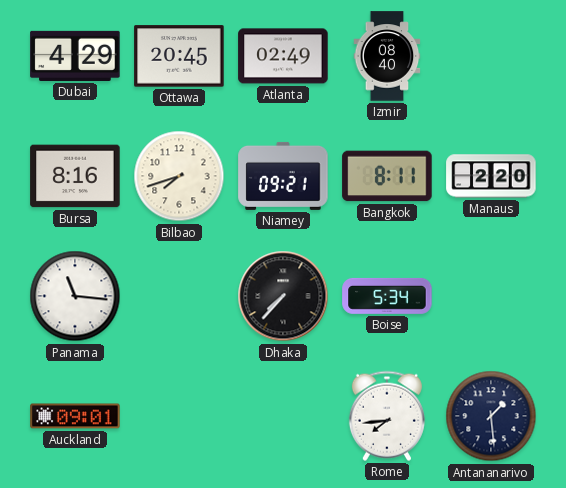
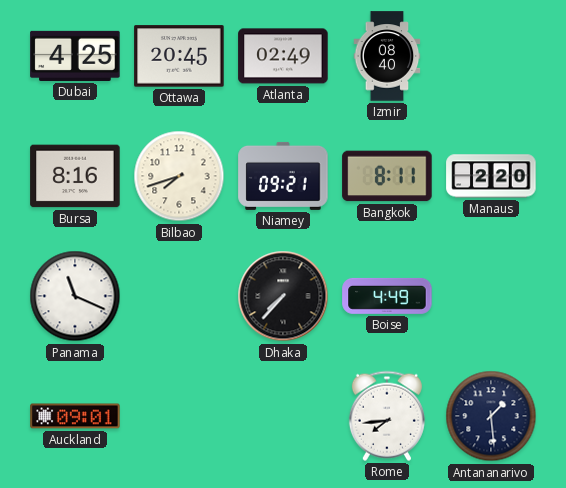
Dubai: 4:29 -> 4:25 (75, 56)
Panama: 11:16 -> 11:19 (75, 296)
Boise: 5:34 -> 4:49 (387, 296)
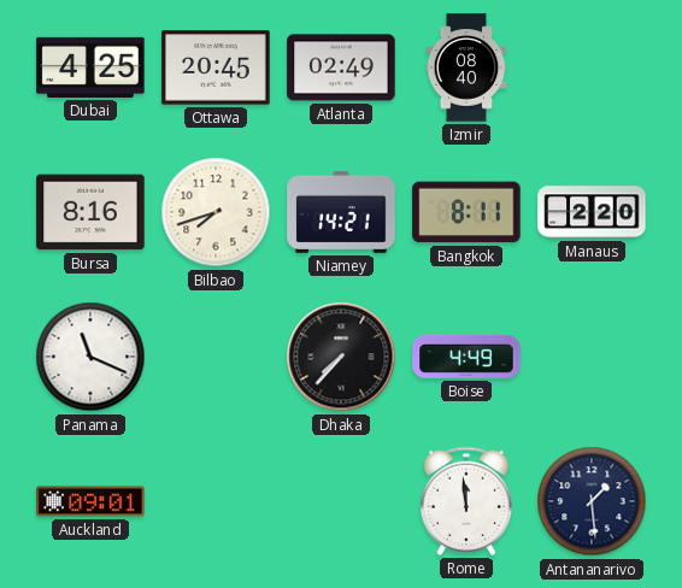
Niamey: 09:21 -> 14:21 (341, 212)
Rome: 7:44 -> 11:59 (466, 501)
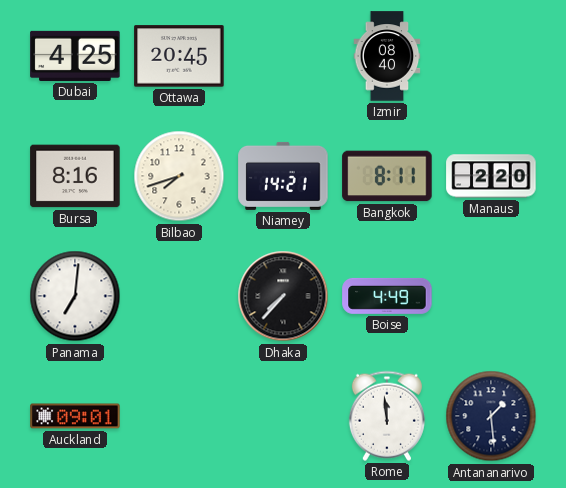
Atlanta: 02:49 -> none (341, 67)
Panama: 11:19 -> 7:01 (75, 296)
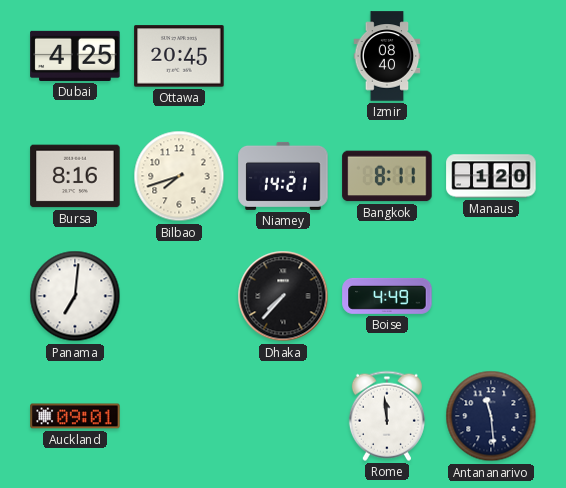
Manaus: 2:20 -> 1:20 (491, 176)
Antananarivo: 1:29 -> 11:29 (491, 416)
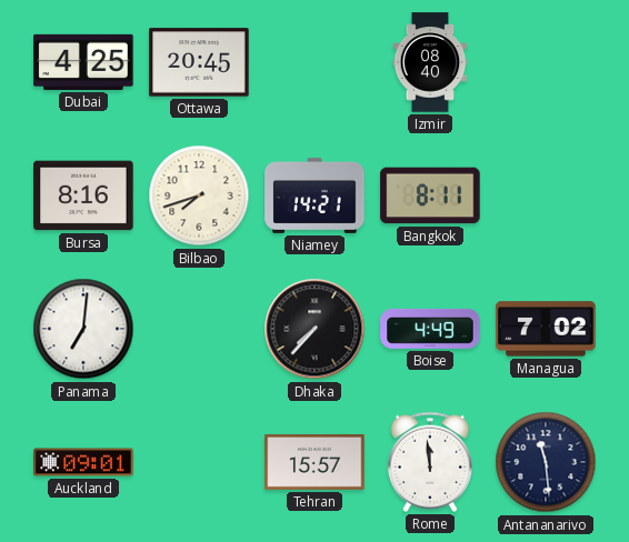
Manaus: 1:20 -> none (491, 176)
Managua: none -> 7:02 (546, 329)
Tehran: none -> 15:57 (314, 462)
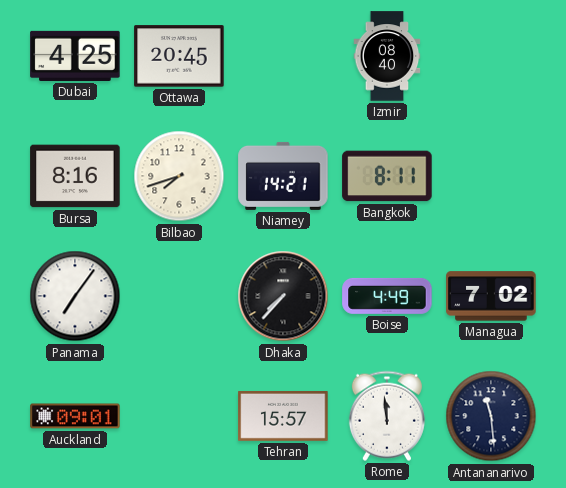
Panama: 7:01 -> 7:06 (75, 296)
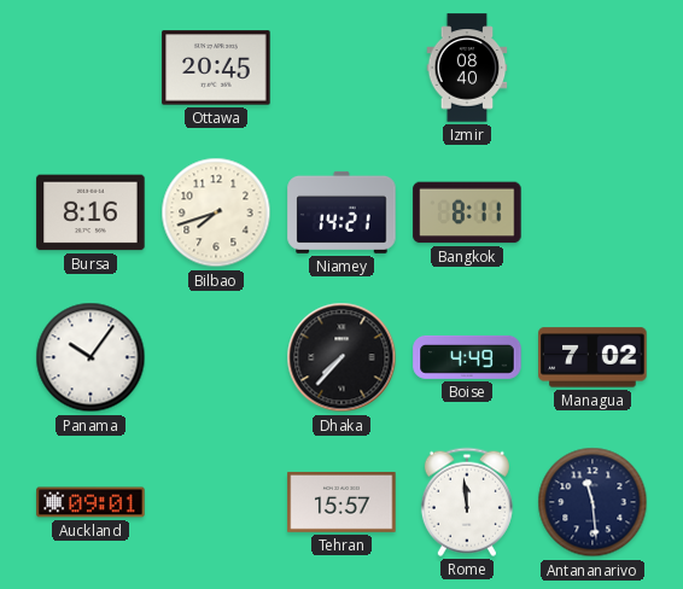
Dubai: 4:25 -> none (75, 56)
Panama: 7:06 -> 10:06 (91, 357)
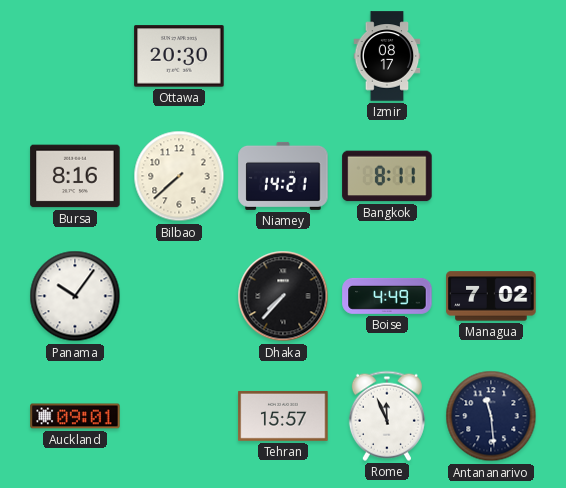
Ottawa: 20:45 -> 20:30 (179, 56)
Izmir: 08:40 -> 08:17 (387, 56)
Bilbao: 7:42 -> 7:38 (179, 176)
Rome: 11:59 -> 11:56 (387, 416)
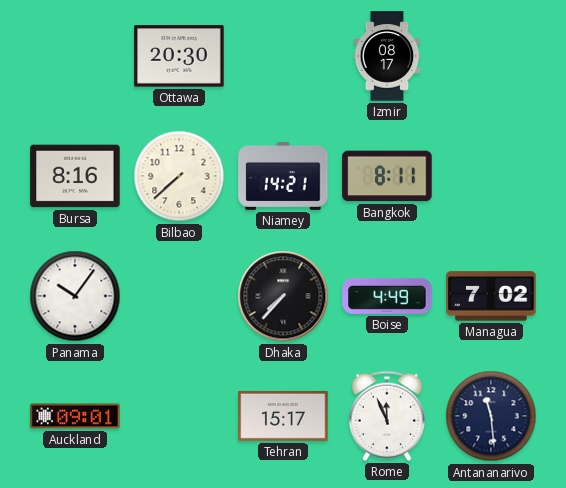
Tehran: 15:57 -> 15:17 (283, 416)
